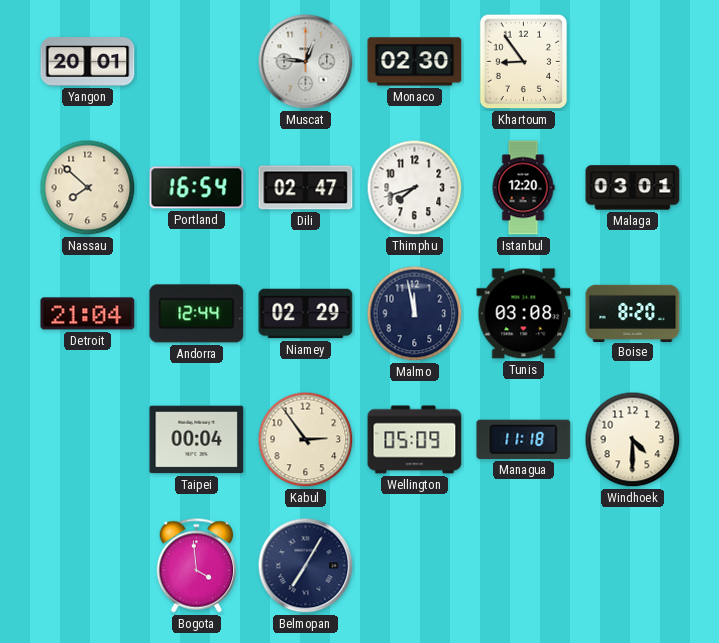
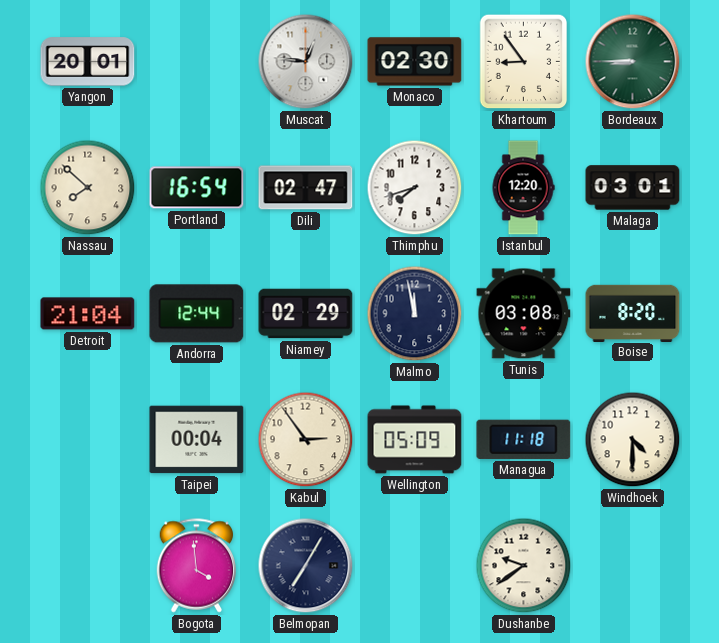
Bordeaux: none -> 8:45 (633, 62)
Dushanbe: none -> 9:39 (524, 566)
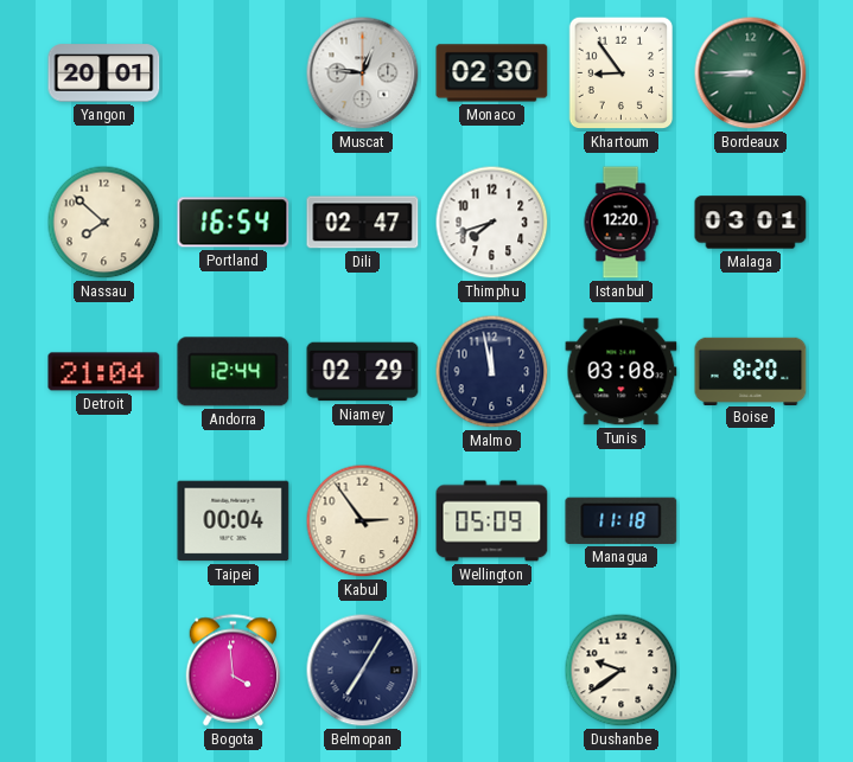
Windhoek: 4:30 -> none (633, 440)
